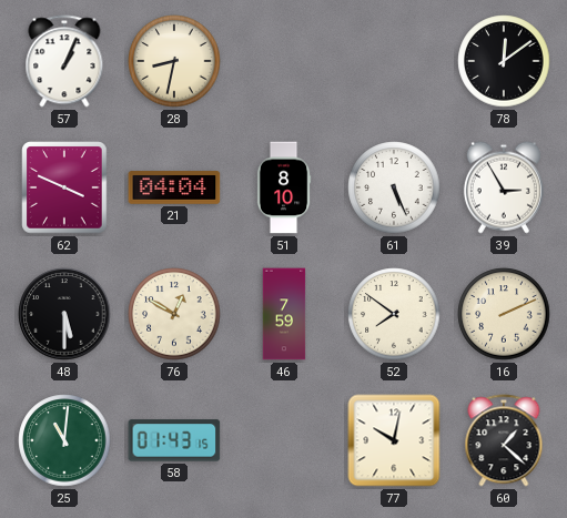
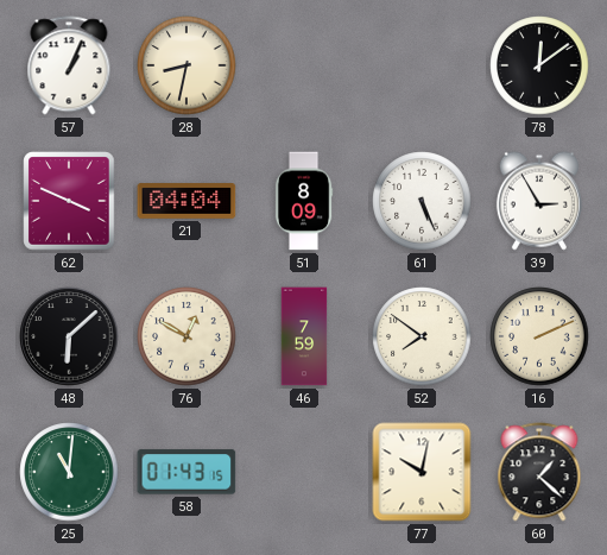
51: 8:10 -> 8:09 (304, 201)
48: 5:30 -> 6:08 (69, 336)
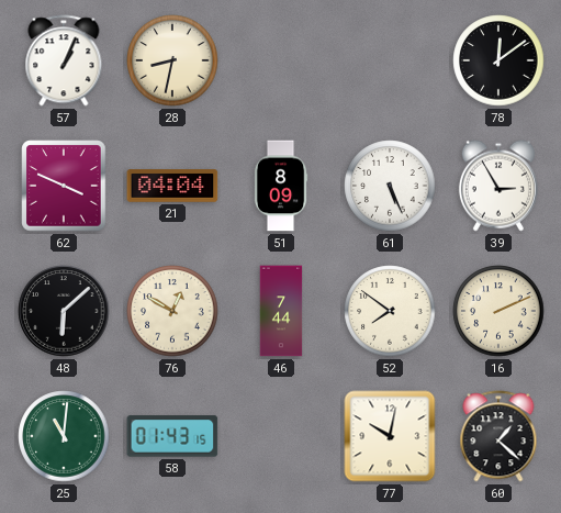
46: 7:59 -> 7:44 (281, 311)
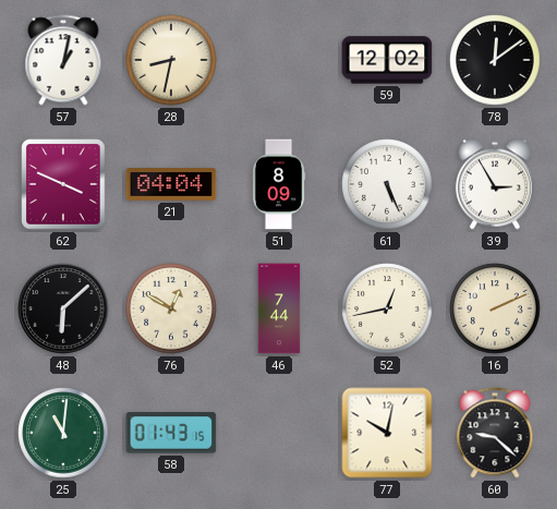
57: 1:04 -> 1:02 (63, 60)
59: none -> 12:02 (387, 60)
52: 7:51 -> 12:43 (387, 308)
60: 1:22 -> 9:22 (495, 433)
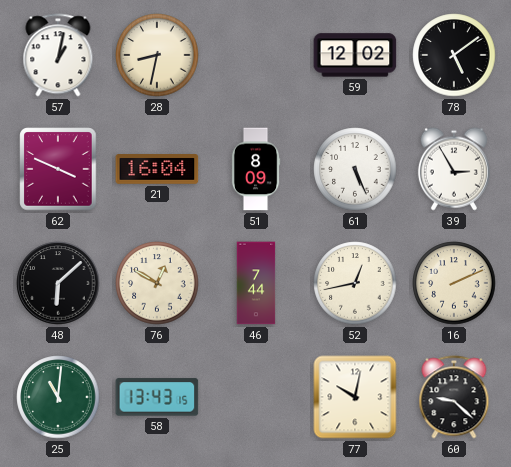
78: 12:09 -> 5:09 (454, 55)
21: 04:04 -> 16:04 (157, 169)
58: 01:43 -> 13:43 (157, 397)
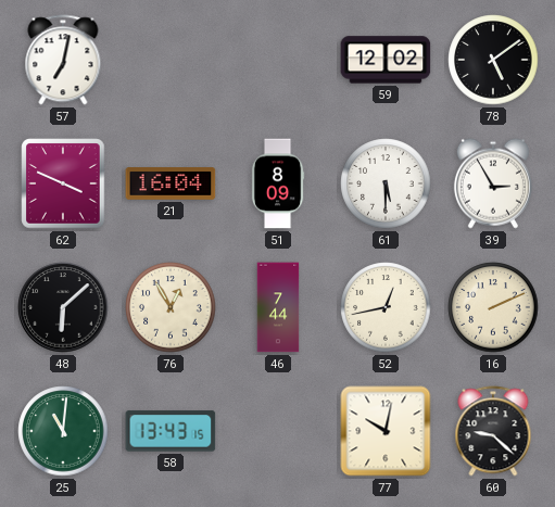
57: 1:02 -> 7:02 (63, 60)
28: 8:32 -> none (157, 55)
61: 5:26 -> 5:30 (386, 183)
76: 12:50 -> 12:55 (171, 307)
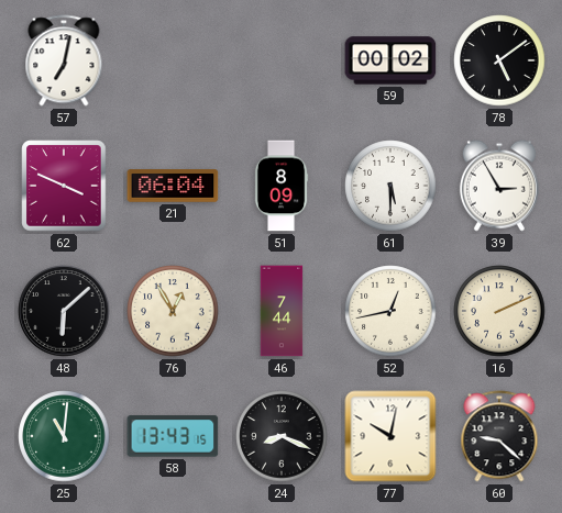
59: 12:02 -> 00:02 (390, 60)
21: 16:04 -> 06:04 (173, 186)
24: none -> 8:19 (282, 436)
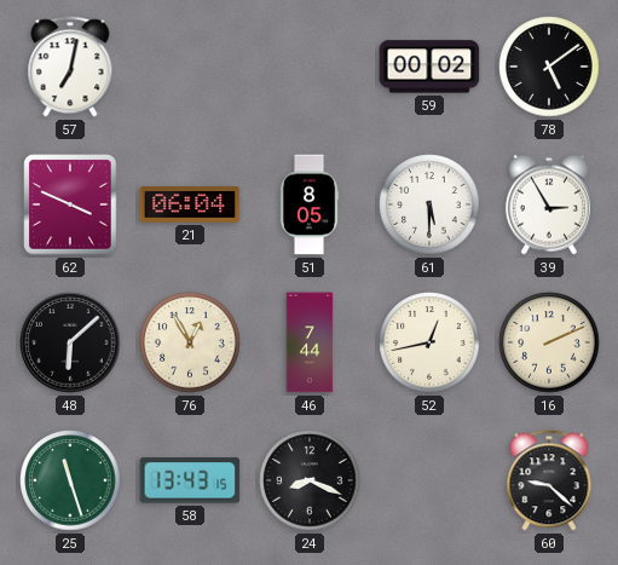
51: 8:09 -> 8:05 (310, 204)
25: 11:01 -> 11:27 (70, 480)
77: 10:02 -> none (390, 436)
